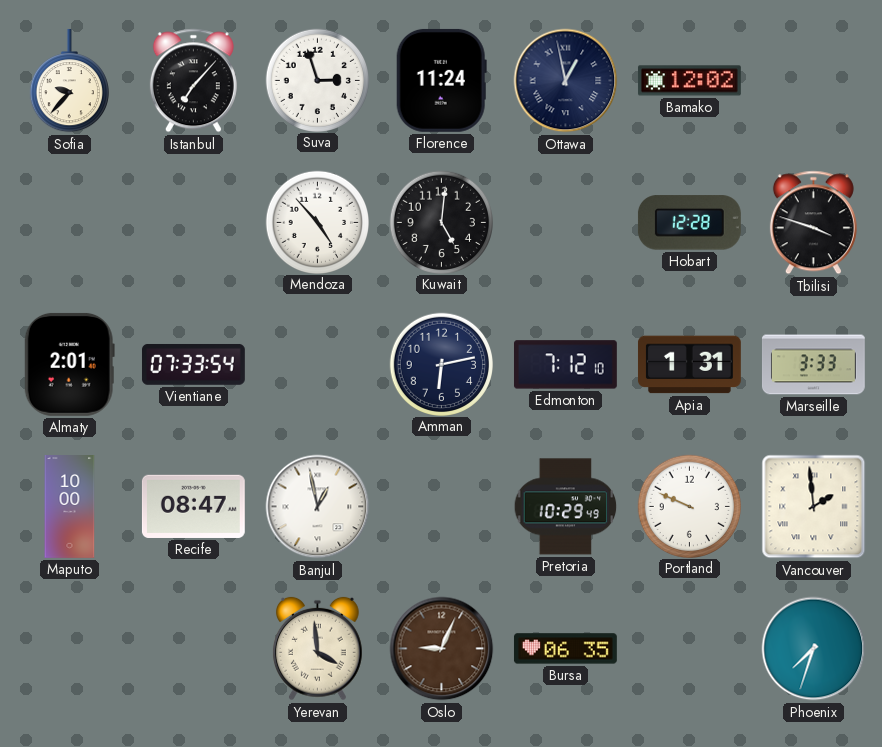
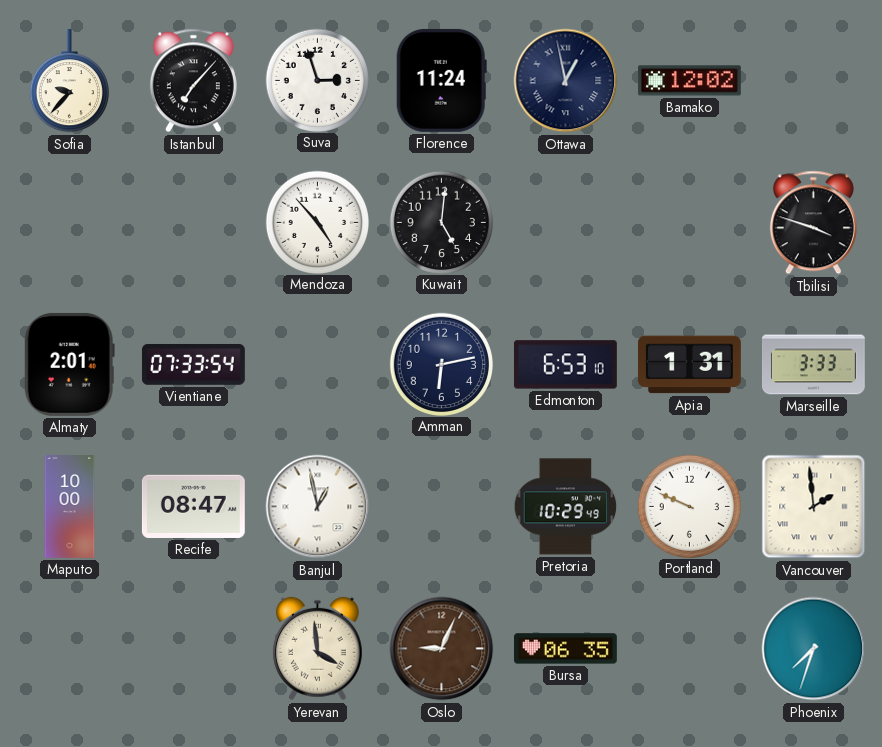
Hobart: 12:28 -> none (689, 223)
Edmonton: 7:12 -> 6:53 (565, 365)
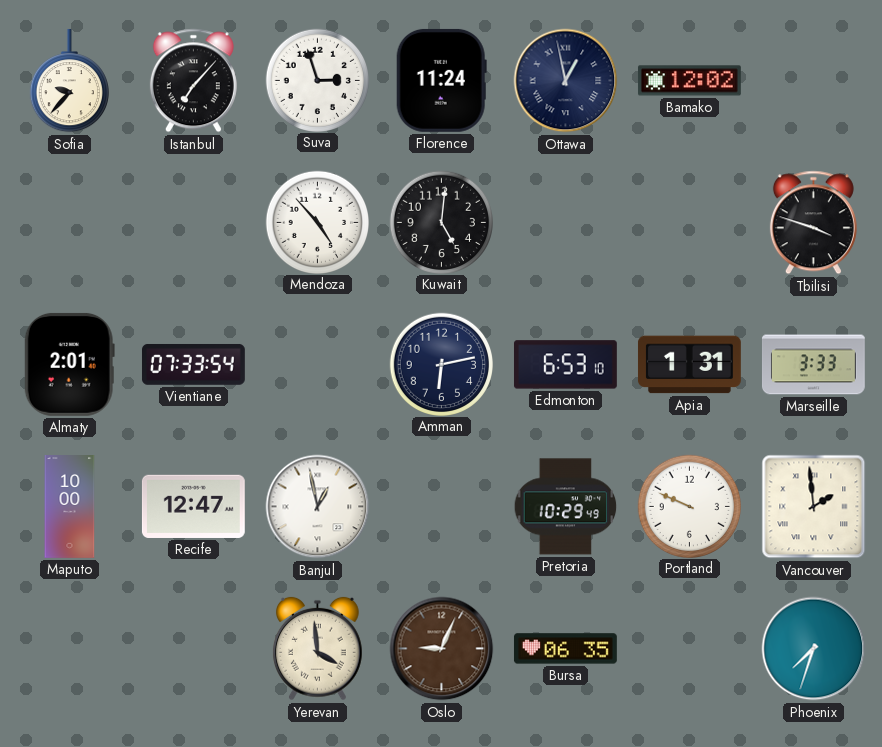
Recife: 08:47 -> 12:47 (193, 506)
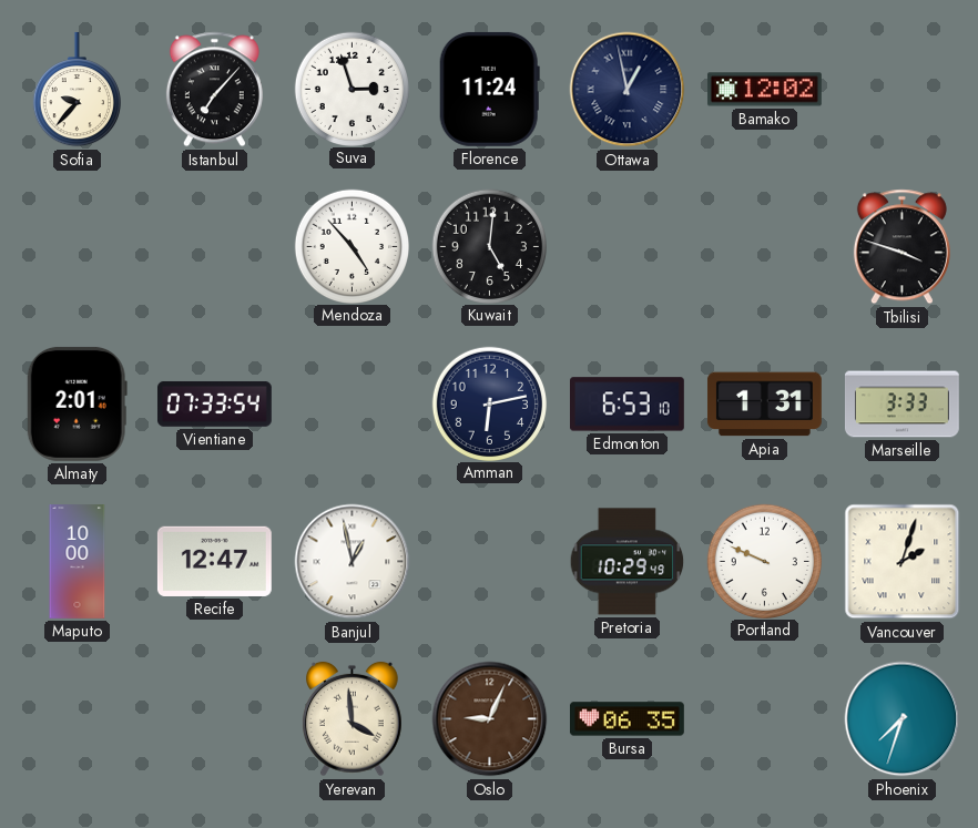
Vancouver: 1:59 -> 2:03 (903, 562)
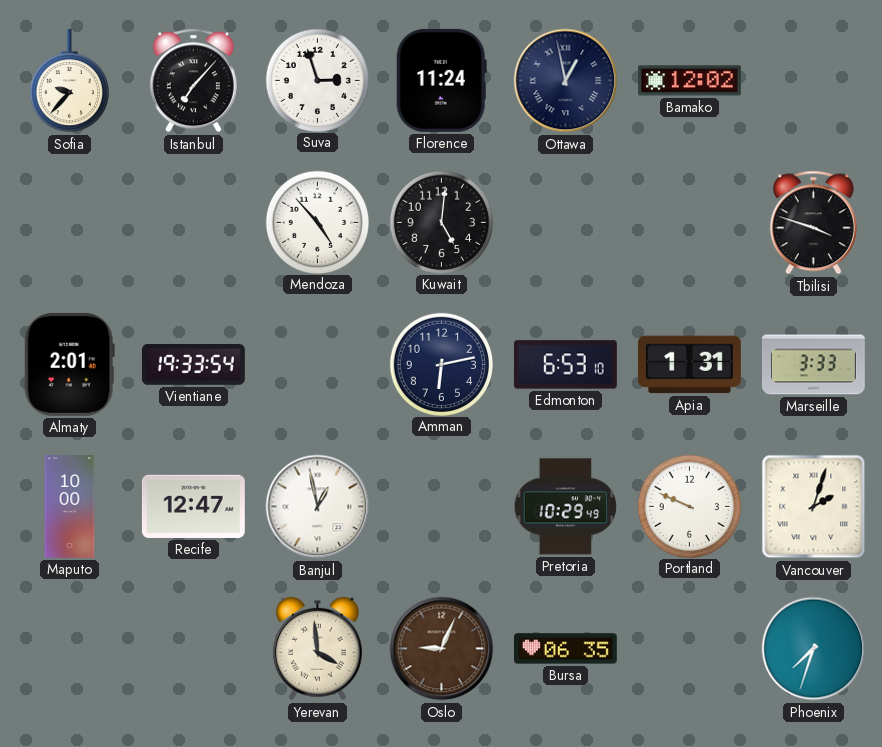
Vientiane: 07:33 -> 19:33 (193, 365)
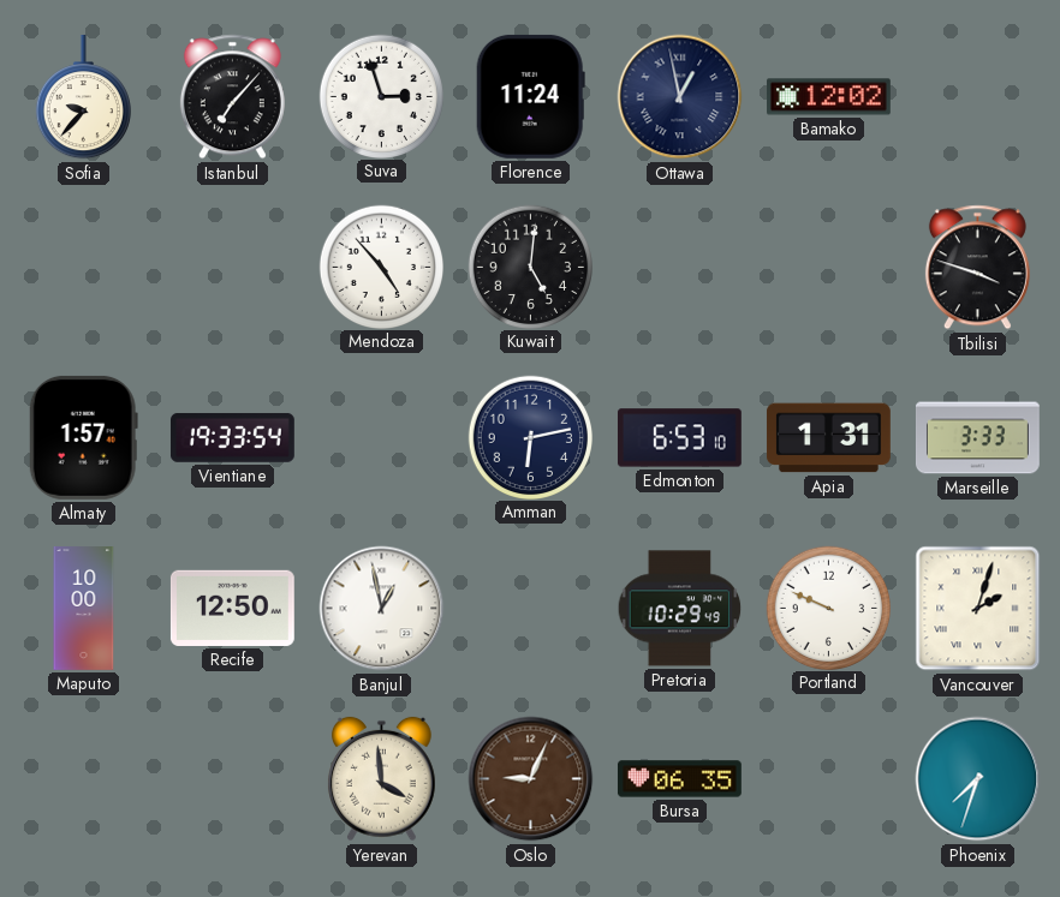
Almaty: 2:01 -> 1:57 (83, 437)
Recife: 12:47 -> 12:50 (232, 608)
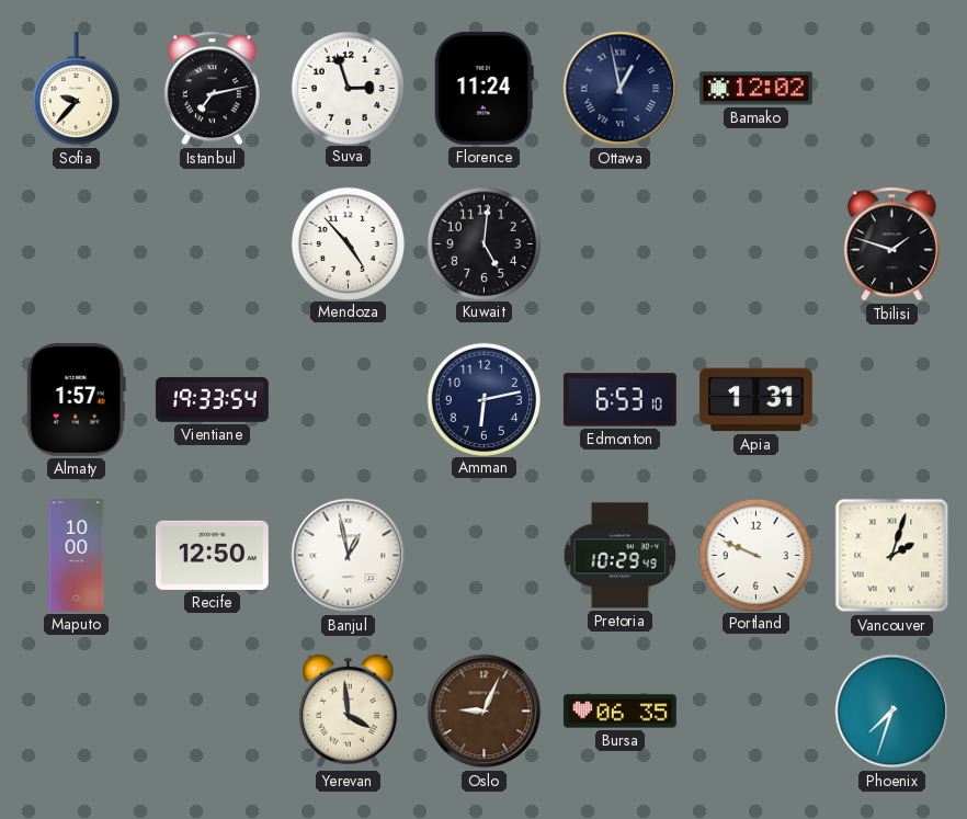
Istanbul: 7:07 -> 7:13 (212, 89)
Tbilisi: 3:48 -> 1:48 (891, 244)
Marseille: 3:33 -> none (977, 438)
